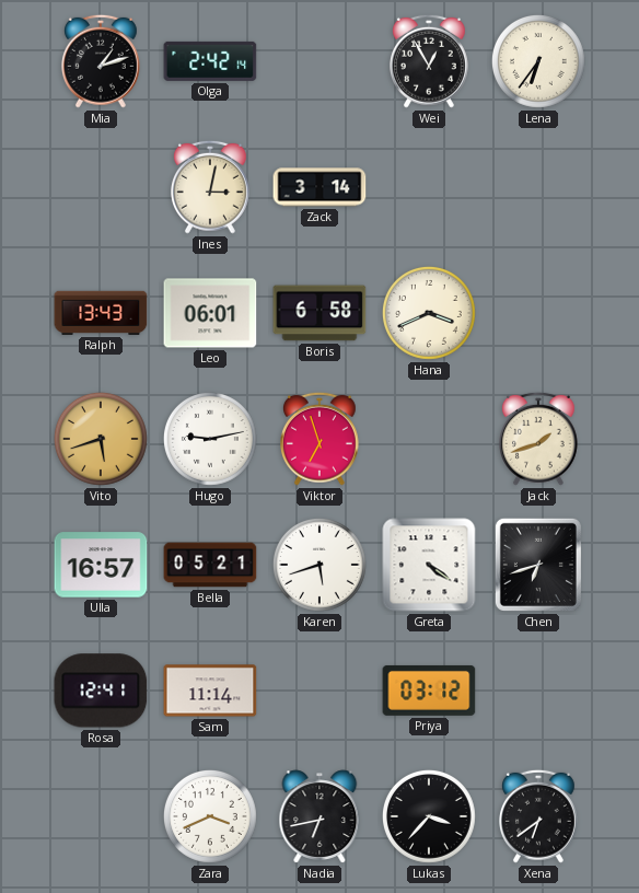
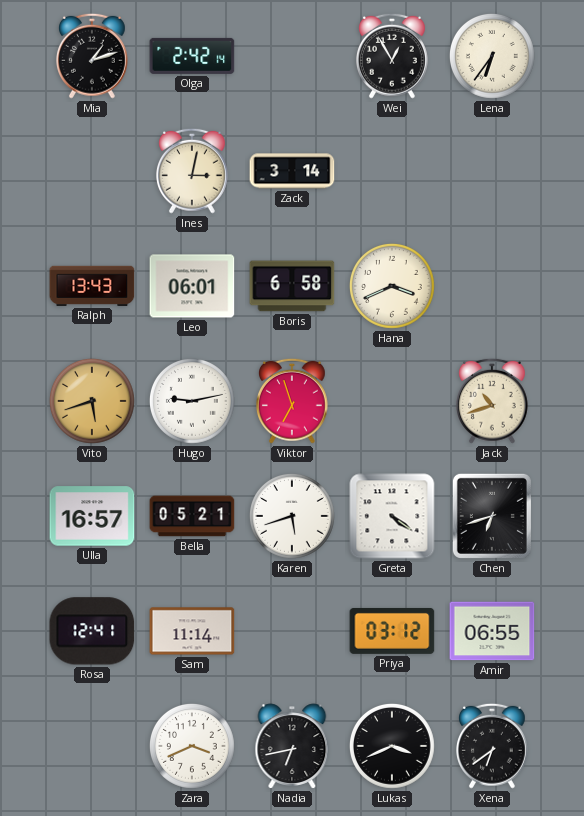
Jack: 1:42 -> 10:42 (493, 401)
Amir: none -> 06:55 (492, 631)
Lukas: 3:37 -> 3:41 (392, 746)
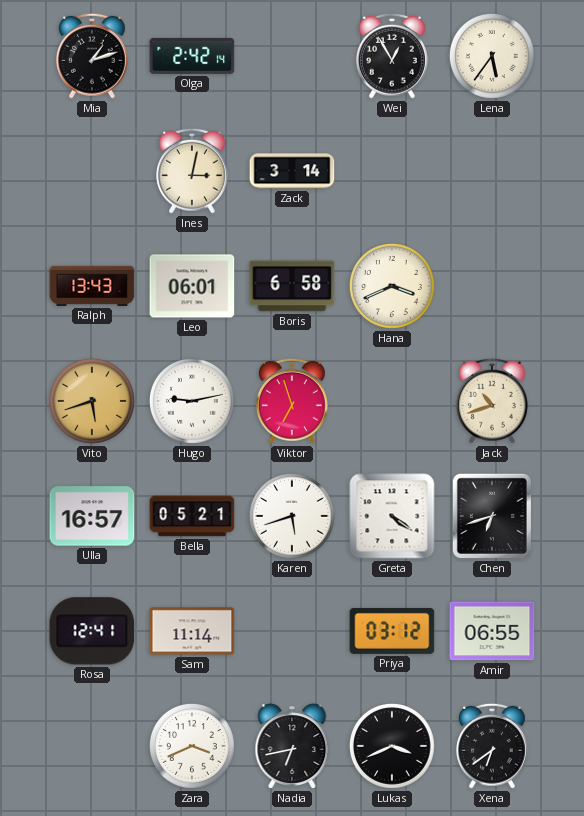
Lena: 6:36 -> 5:36 (492, 56)
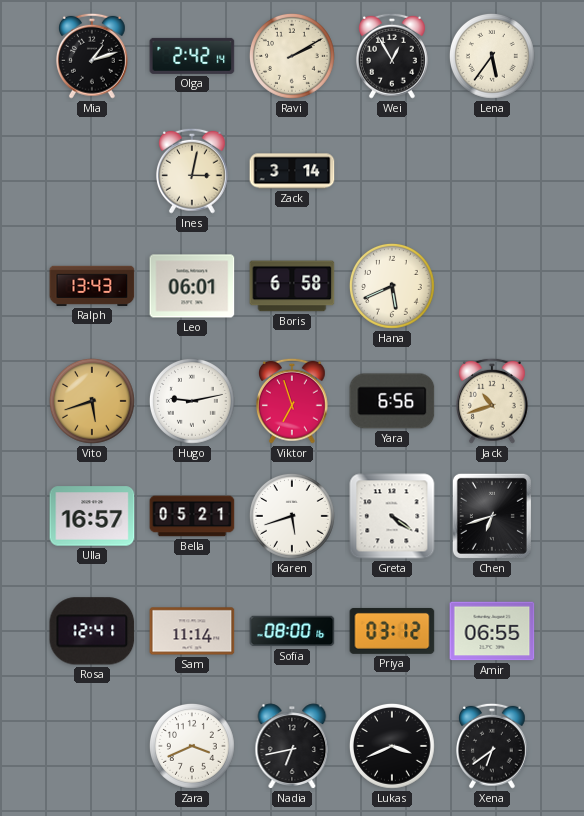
Ravi: none -> 2:10 (292, 56)
Hana: 3:41 -> 5:41 (392, 286)
Yara: none -> 6:56 (392, 401)
Sofia: none -> 08:00 (292, 631)
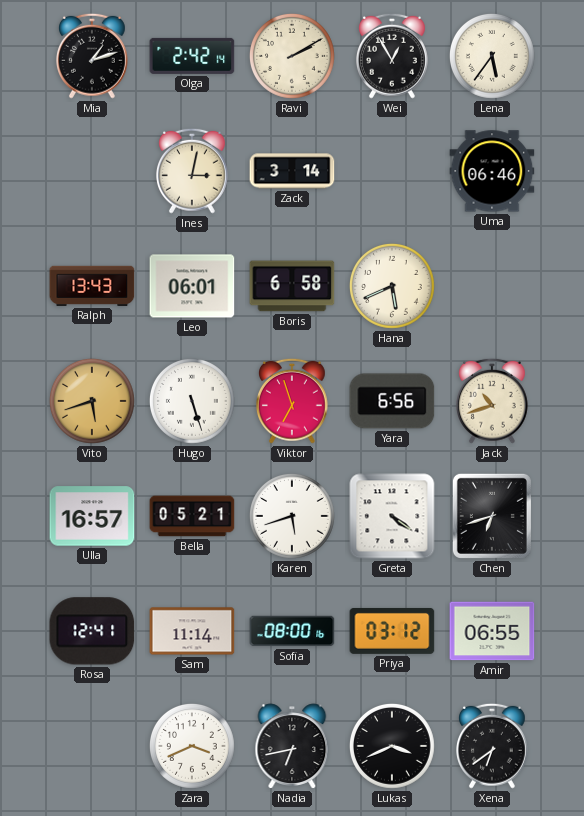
Uma: none -> 06:46 (492, 171)
Hugo: 9:13 -> 5:27 (192, 401)
